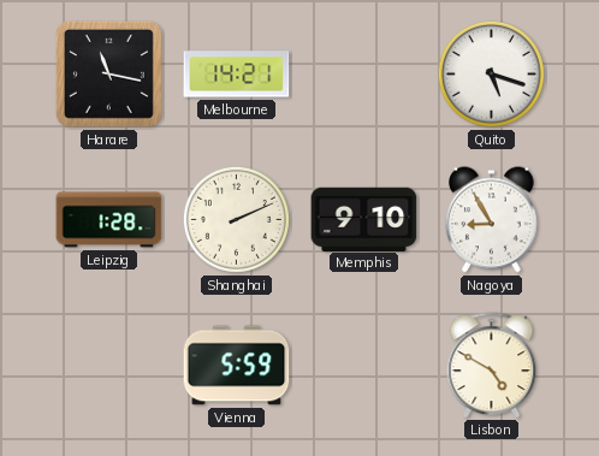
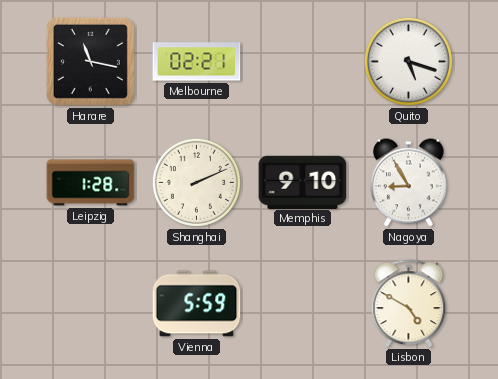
Melbourne: 14:21 -> 02:21 (197, 62)
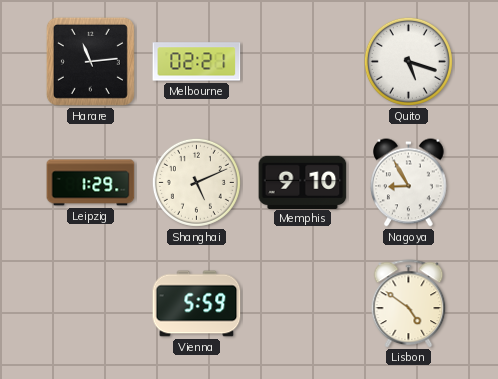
Harare: 11:17 -> 11:14 (90, 61)
Leipzig: 1:28 -> 1:29 (91, 183)
Shanghai: 2:11 -> 5:11 (196, 182)
Lisbon: 4:50 -> 4:51 (409, 303)
